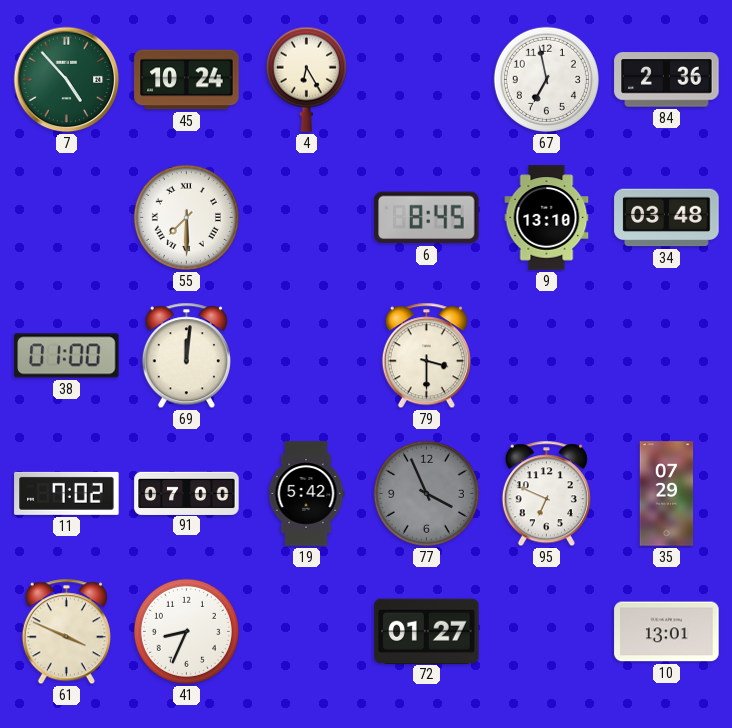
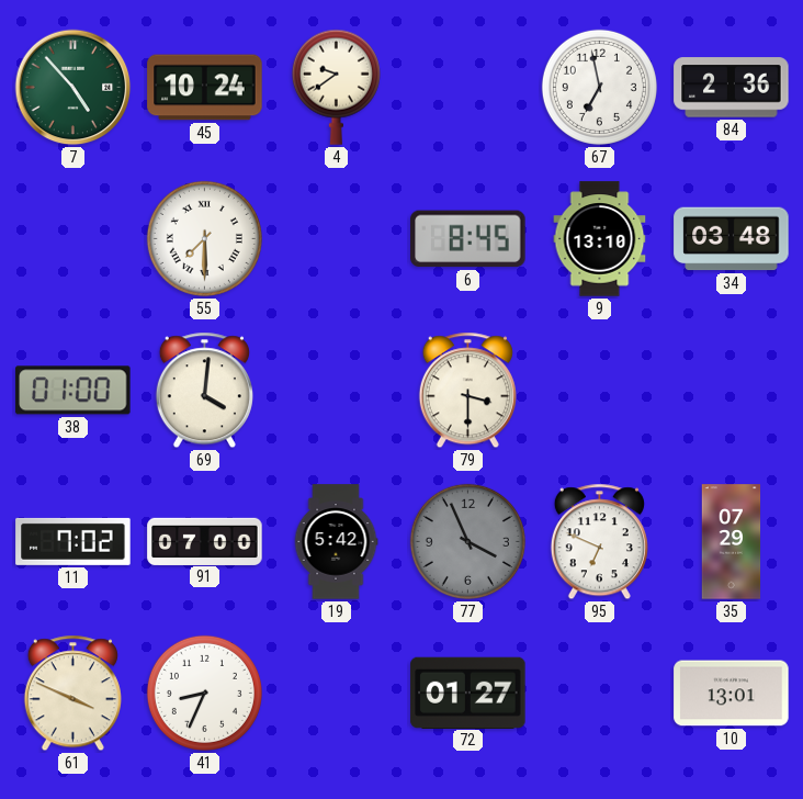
4: 6:25 -> 9:39 (336, 87)
69: 12:01 -> 4:01 (204, 391)
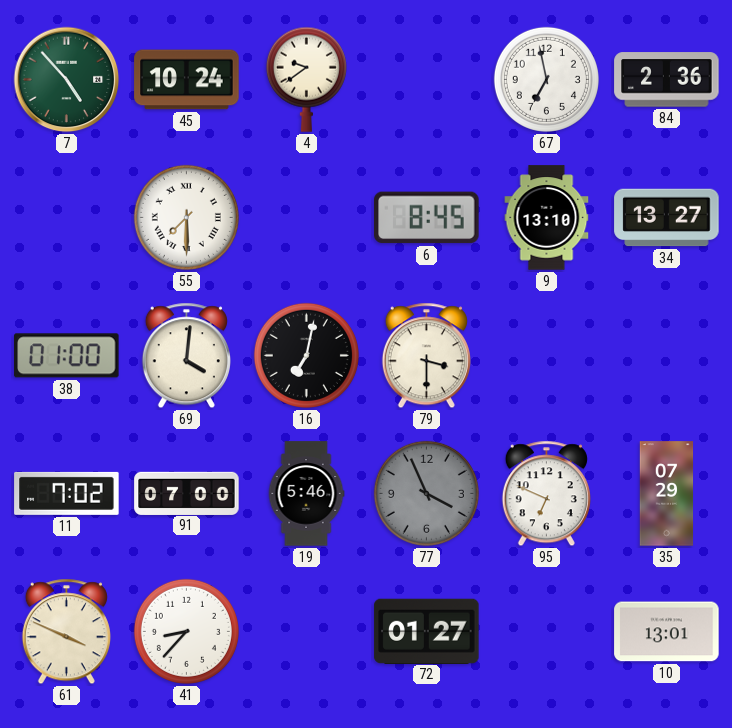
34: 03:48 -> 13:27 (667, 218)
16: none -> 7:02 (306, 355)
19: 5:42 -> 5:46 (306, 494)
41: 8:34 -> 8:37 (186, 631)
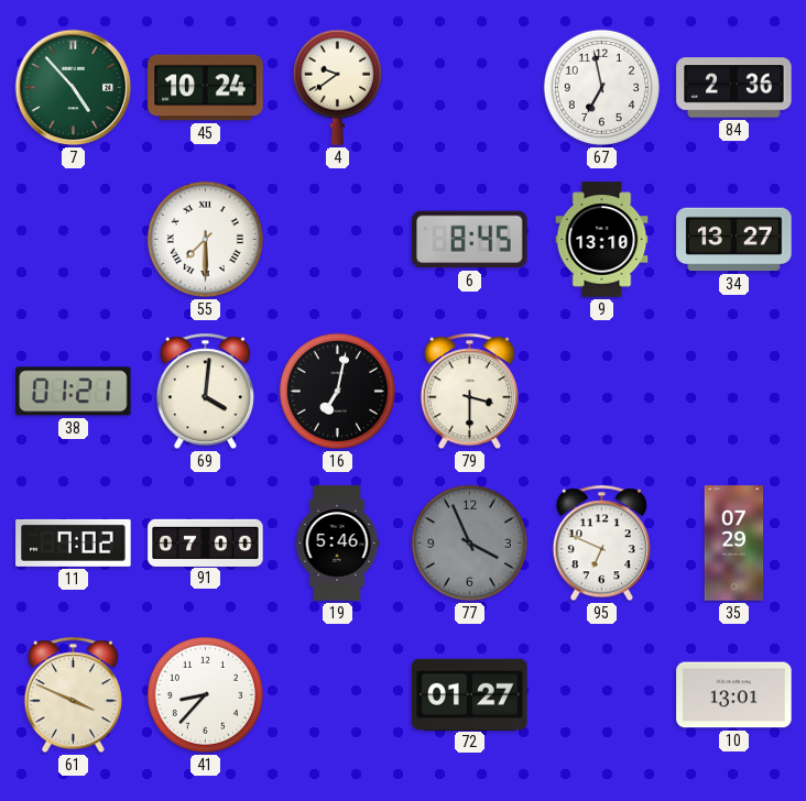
38: 01:00 -> 01:21 (74, 392)
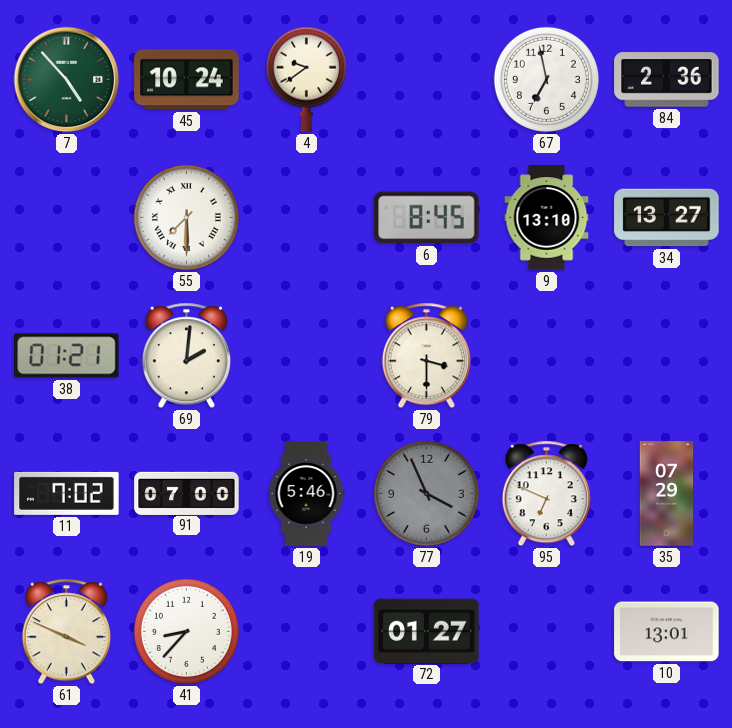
69: 4:01 -> 2:01 (186, 356)
16: 7:02 -> none (337, 391)
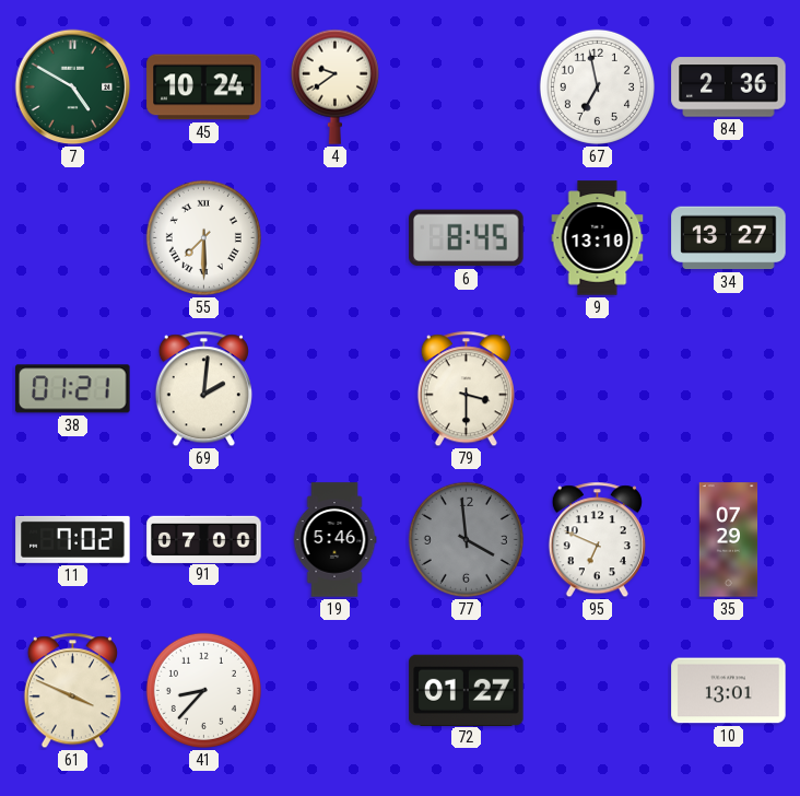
7: 4:53 -> 4:50 (73, 87)
77: 3:56 -> 3:59 (466, 539)
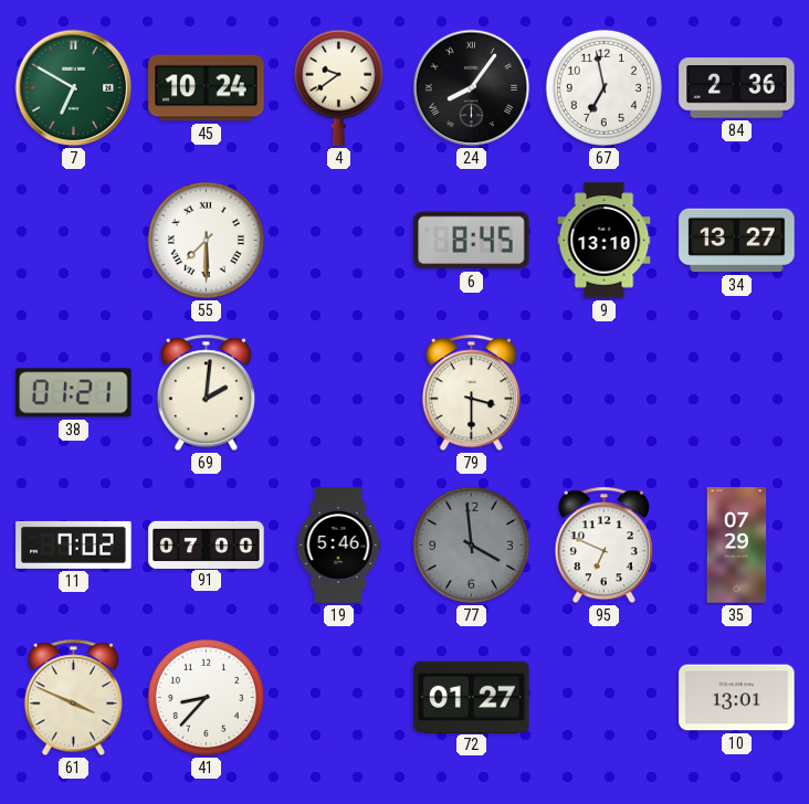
7: 4:50 -> 6:50 (74, 88)
24: none -> 8:06 (472, 88)
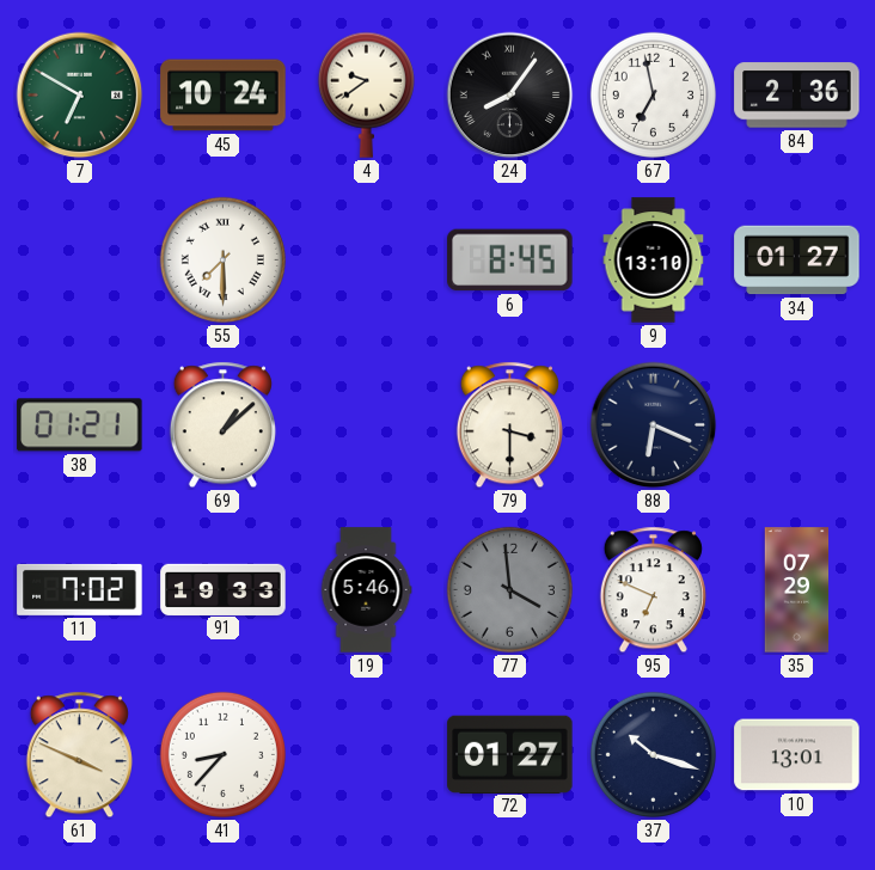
34: 13:27 -> 01:27 (797, 261)
69: 2:01 -> 1:08 (222, 425)
88: none -> 6:19 (654, 425)
91: 07:00 -> 19:33 (224, 589)
37: none -> 10:18 (653, 754)
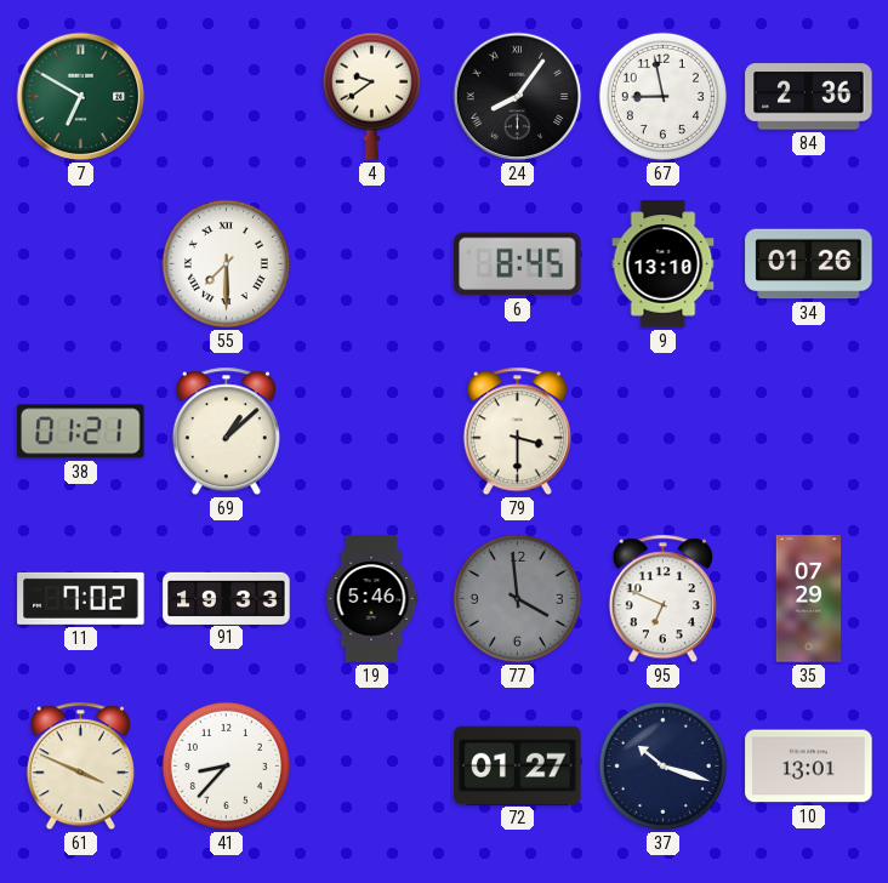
45: 10:24 -> none (224, 96)
67: 6:58 -> 8:58 (662, 96)
34: 01:27 -> 01:26 (809, 264)
88: 6:19 -> none (654, 425)
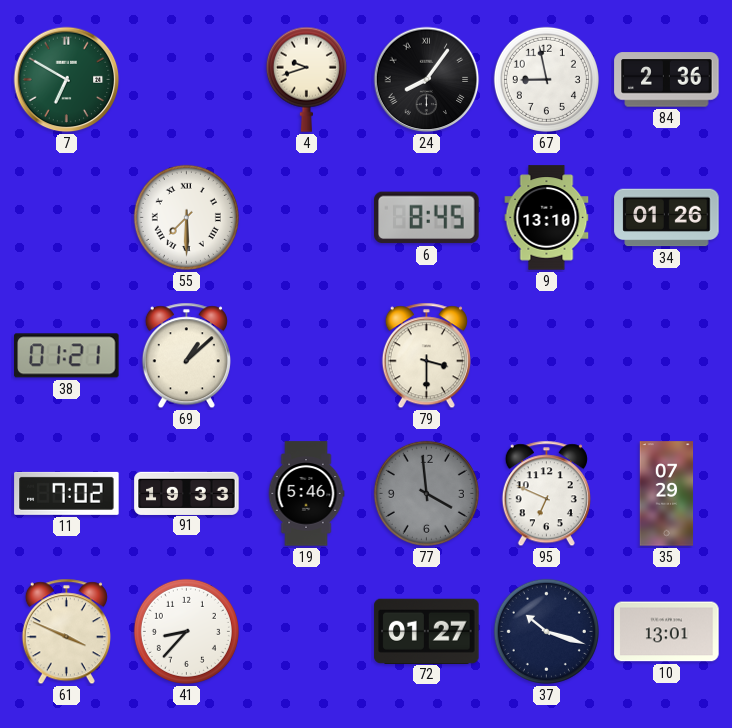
4: 9:39 -> 9:42 (306, 79)
